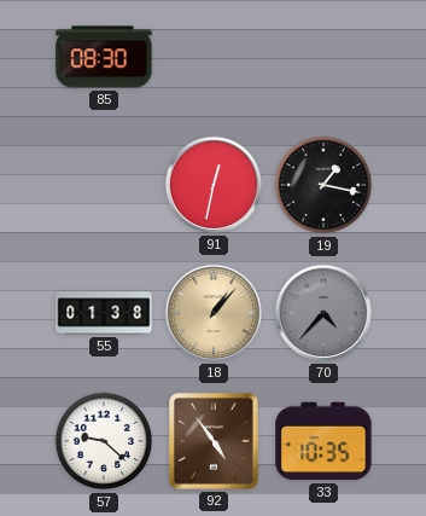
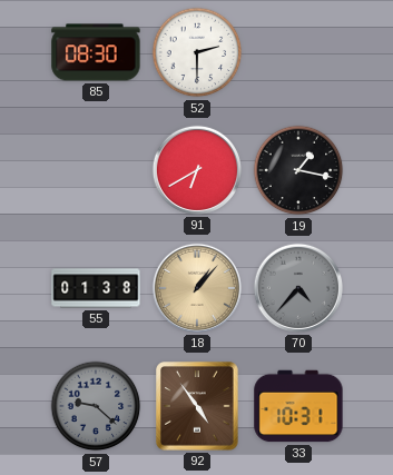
52: none -> 2:30 (197, 52)
91: 12:32 -> 6:40 (197, 170)
57 dial: white -> grey (96, 406)
33: 10:35 -> 10:31 (298, 406)
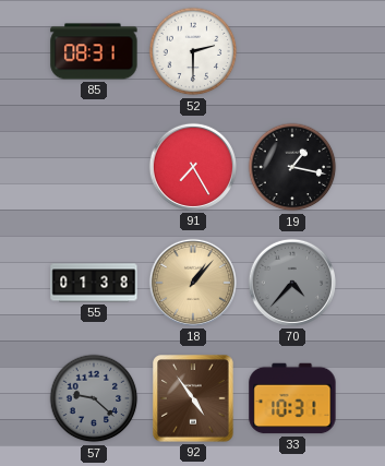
85: 08:30 -> 08:31 (94, 51)
91: 6:40 -> 7:25 (193, 167)
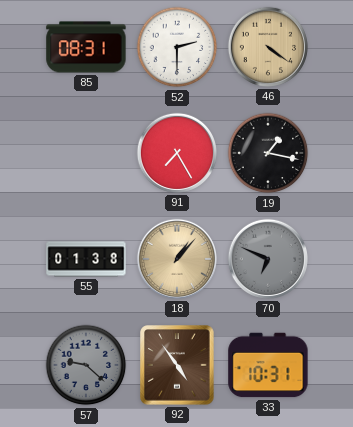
46: none -> 4:21 (268, 47)
70: 4:37 -> 6:49 (268, 259)
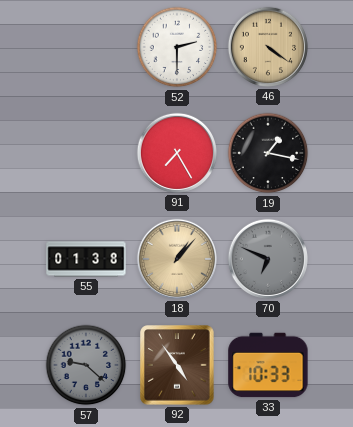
85: 08:31 -> none (86, 47)
33: 10:31 -> 10:33 (268, 365)
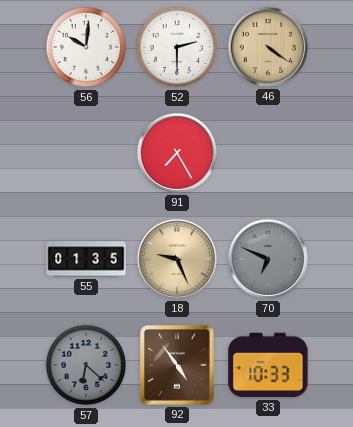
56: none -> 10:01 (86, 47)
19: 1:17 -> none (268, 153)
55: 01:38 -> 01:35 (86, 259)
18: 1:07 -> 9:26 (177, 259)
57: 9:22 -> 6:22 (86, 365)
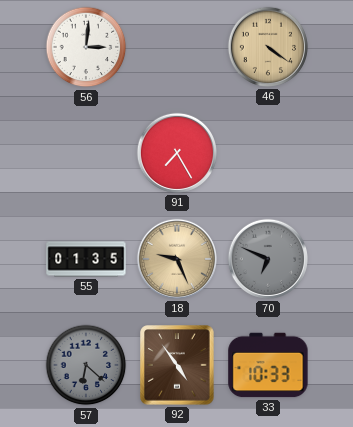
56: 10:01 -> 3:01 (86, 47)
52: 2:30 -> none (177, 47)
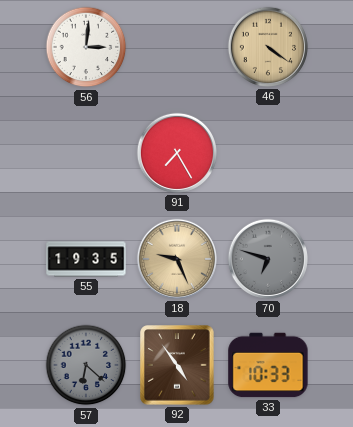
55: 01:35 -> 19:35 (86, 259)
70: 6:49 -> 6:48 (268, 259)
